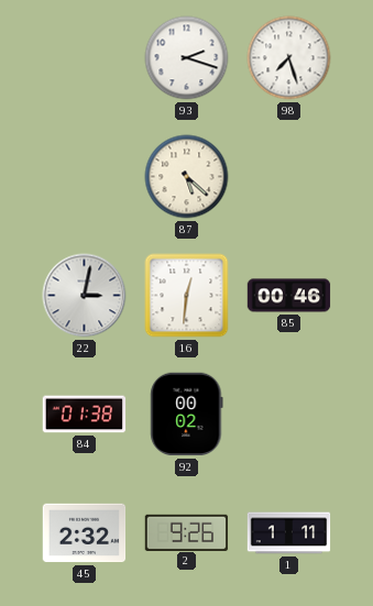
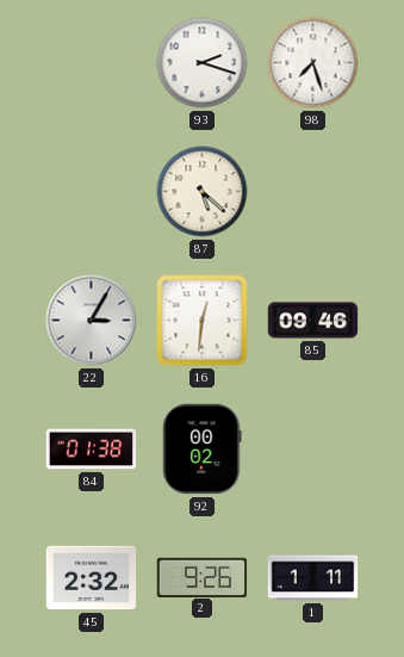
22: 3:02 -> 3:05 (92, 321)
85: 00:46 -> 09:46 (313, 321)
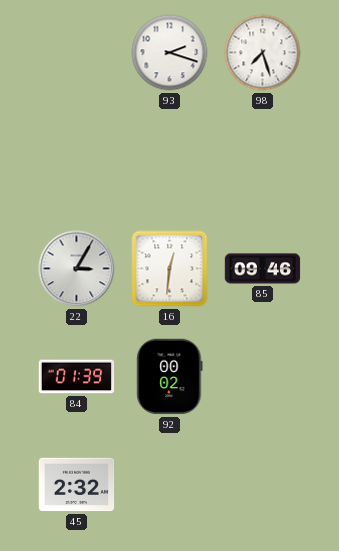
87: 5:22 -> none (203, 192)
84: 01:38 -> 01:39 (77, 377)
2: 9:26 -> none (203, 577)
1: 1:11 -> none (313, 578)
